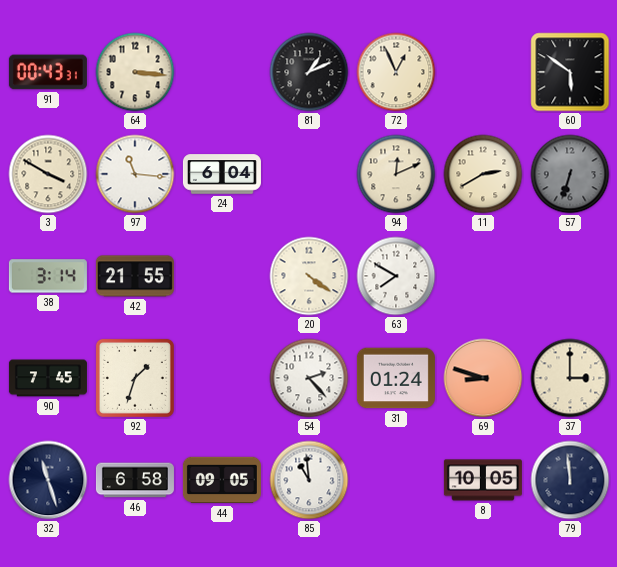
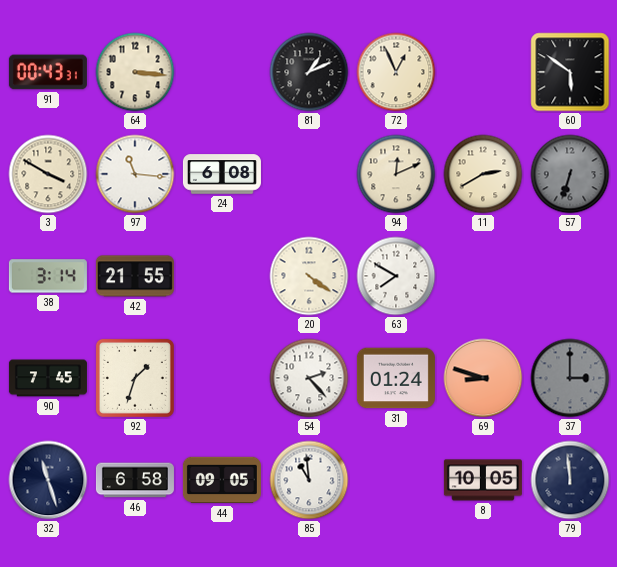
24: 6:04 -> 6:08 (222, 174)
37 dial: cream -> grey (570, 378)
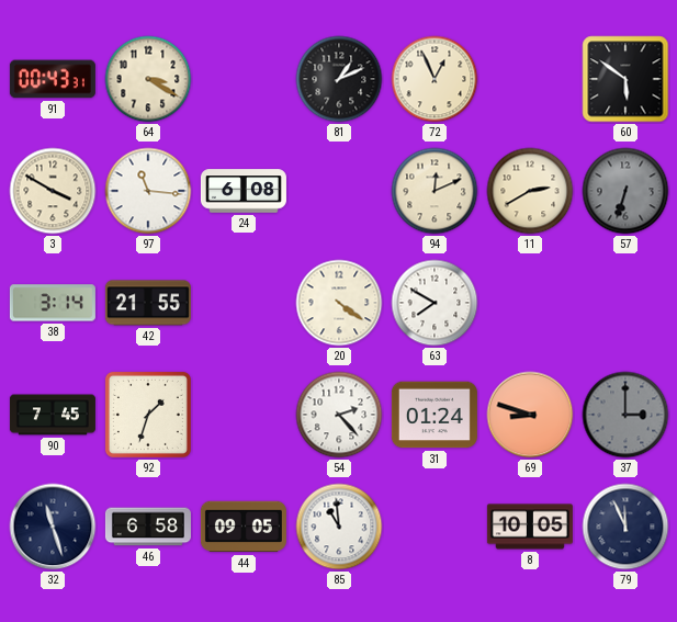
64: 3:16 -> 3:20 (148, 79)
79: 11:59 -> 11:56 (625, 527)
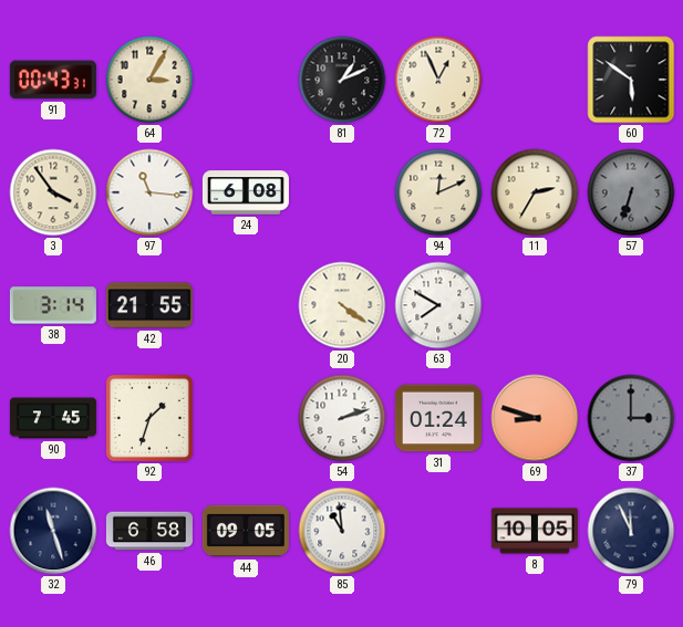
64: 3:20 -> 3:05 (149, 80)
3: 3:50 -> 3:54 (53, 192)
11: 2:40 -> 2:35 (535, 192)
54: 2:23 -> 2:12 (342, 418)
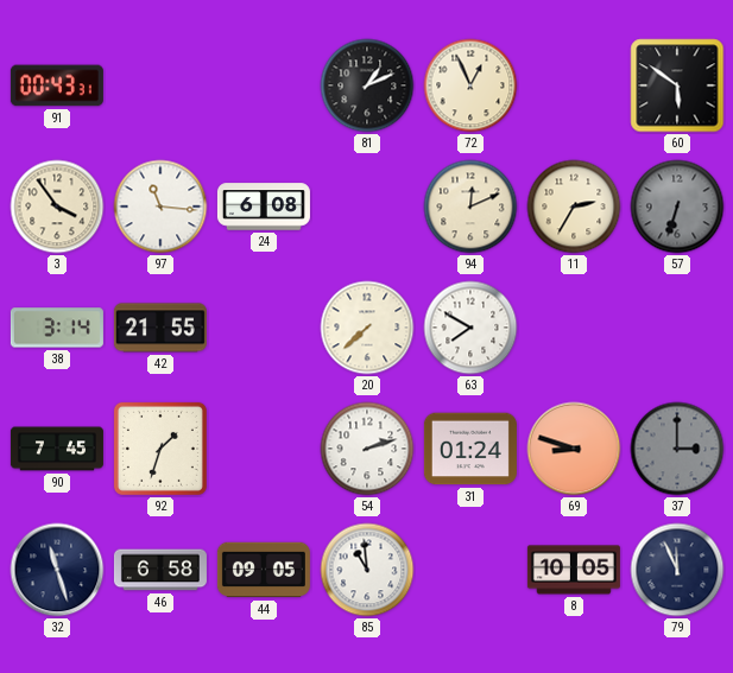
64: 3:05 -> none (149, 80)
20: 4:21 -> 7:38 (367, 328)
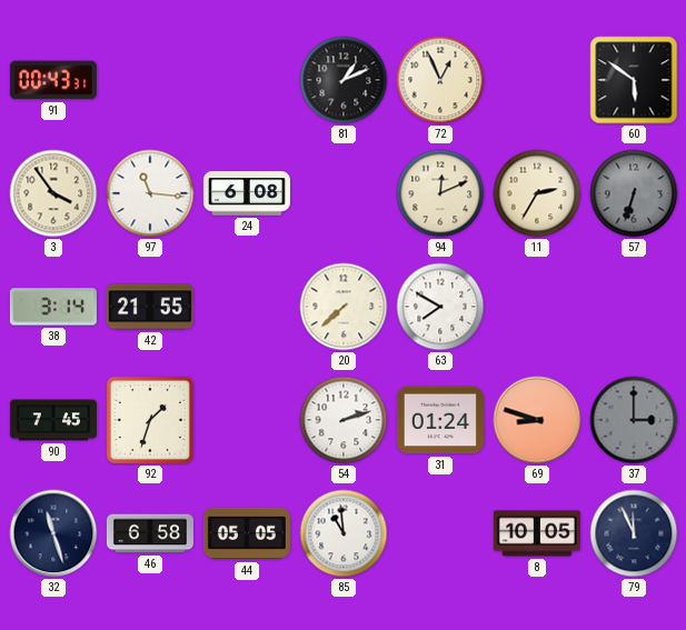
44: 09:05 -> 05:05 (247, 533)
